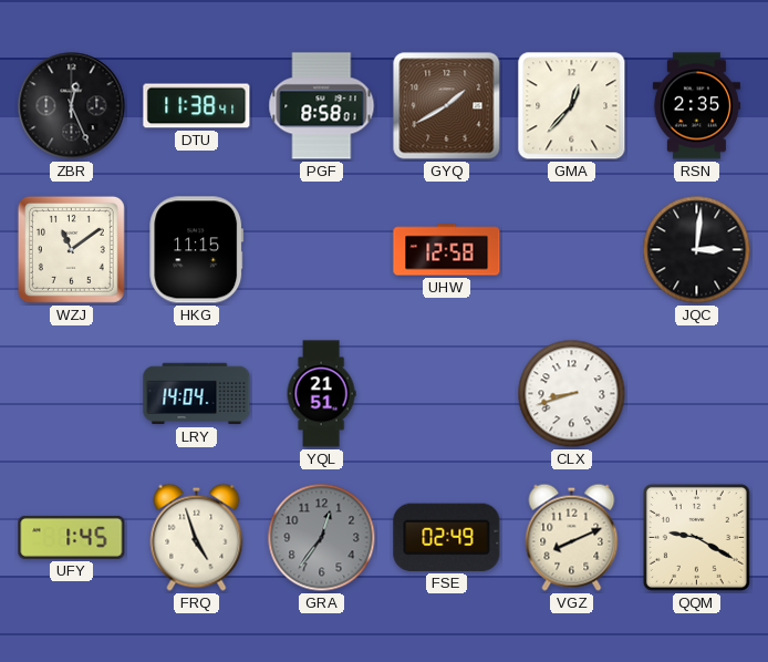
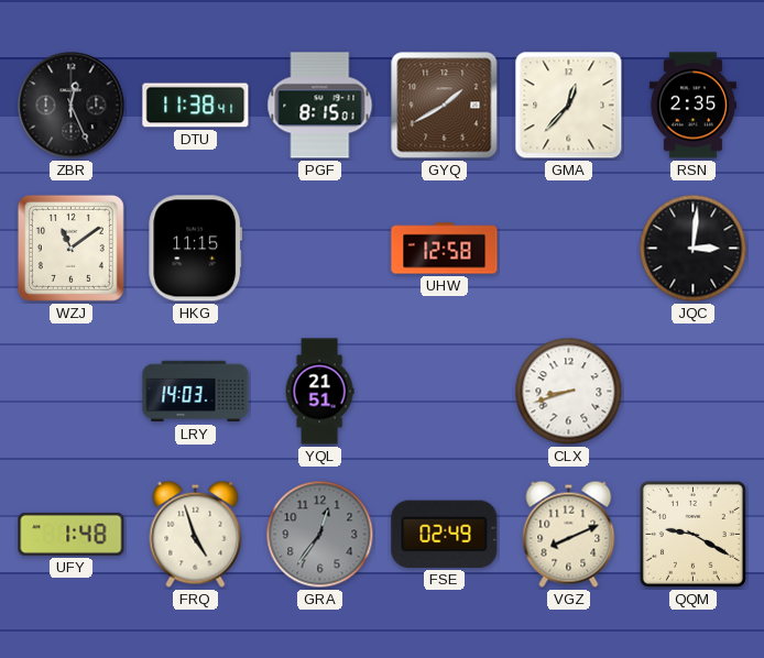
PGF: 8:58 -> 8:15 (320, 106)
LRY: 14:04 -> 14:03 (196, 392)
UFY: 1:45 -> 1:48 (72, 534)
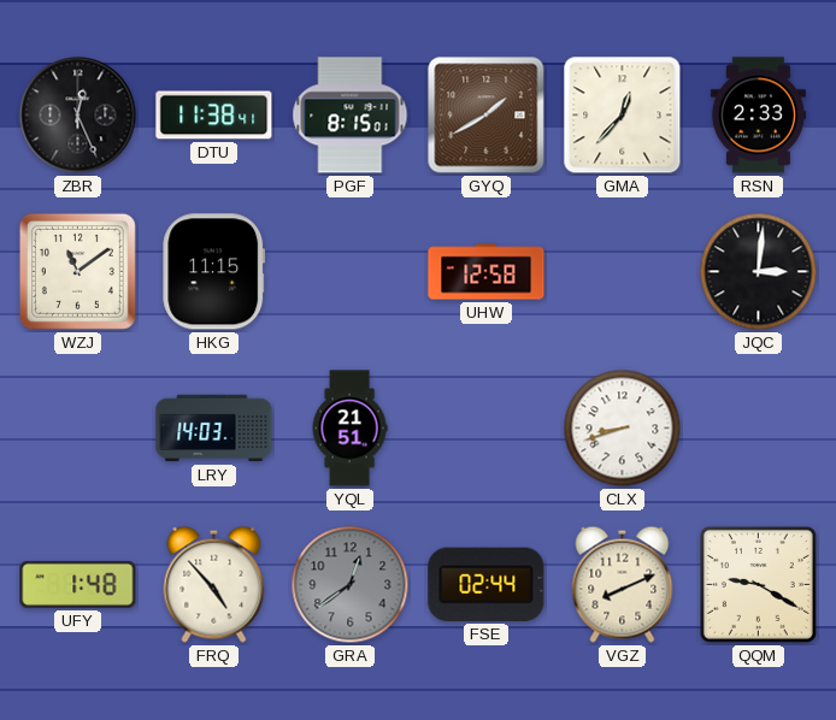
RSN: 2:35 -> 2:33 (758, 116)
FRQ: 4:57 -> 4:53 (214, 584)
GRA: 12:36 -> 12:39 (351, 585)
FSE: 02:49 -> 02:44 (487, 584)
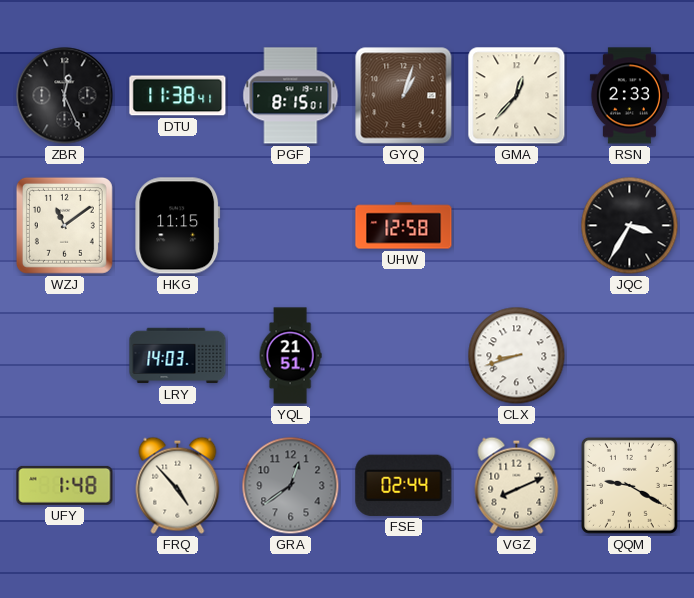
GYQ: 1:40 -> 1:03 (404, 96)
JQC: 3:01 -> 3:35 (630, 226)
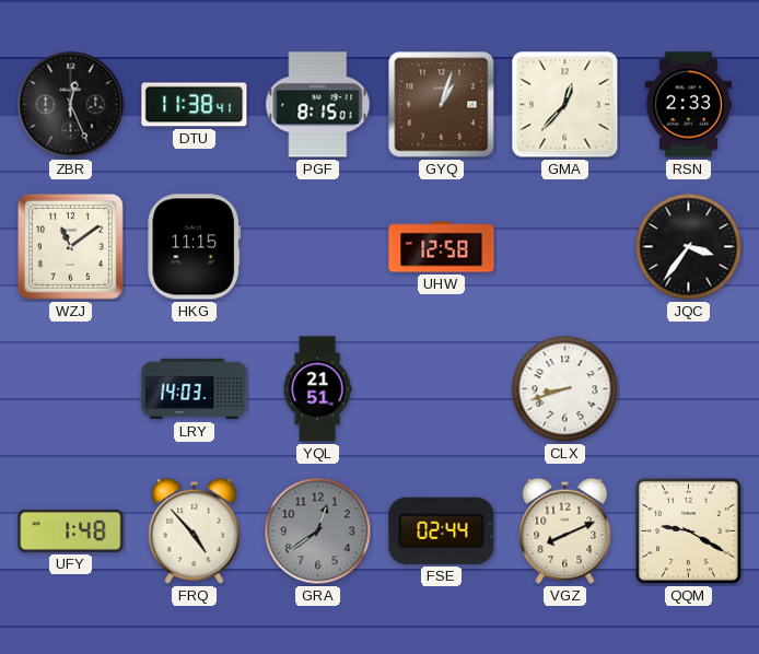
JQC: 3:35 -> 3:36 (689, 247)
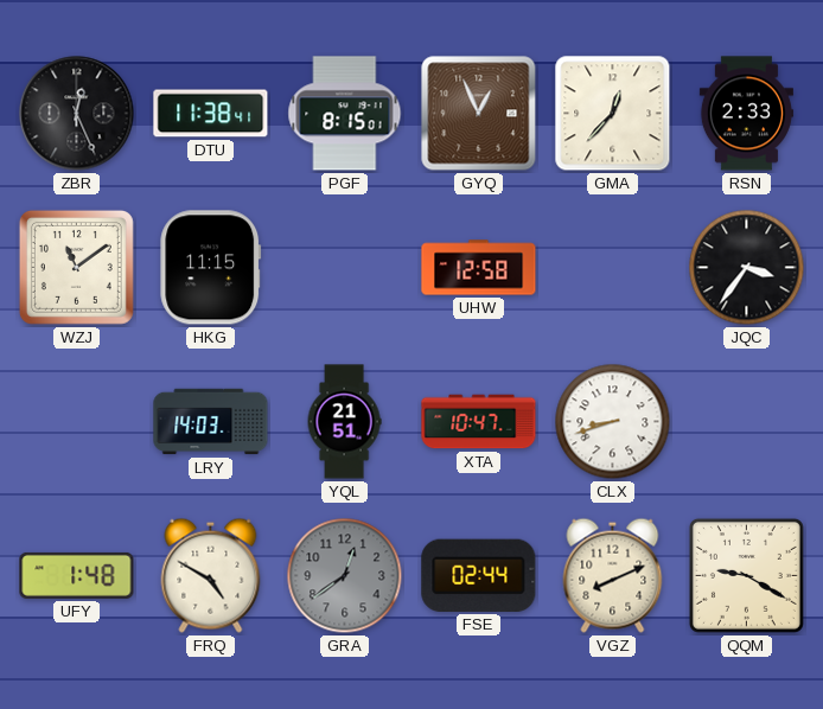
GYQ: 1:03 -> 12:56 (479, 114)
XTA: none -> 10:47 (479, 422)
FRQ: 4:53 -> 4:50 (211, 575)
